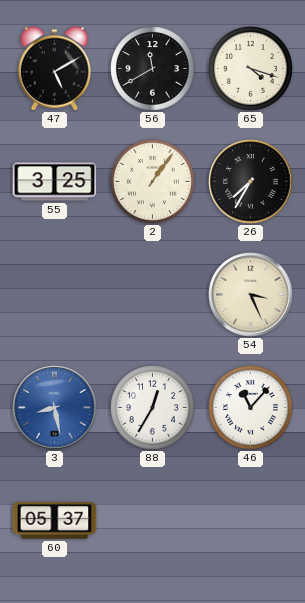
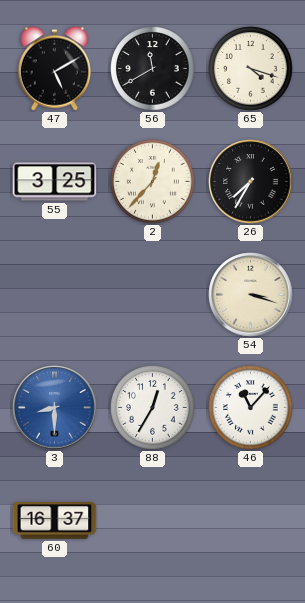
2: 1:06 -> 12:37 (153, 182)
54: 3:26 -> 3:18 (251, 295)
3: 8:28 -> 8:30 (55, 408)
60: 05:37 -> 16:37 (55, 521)
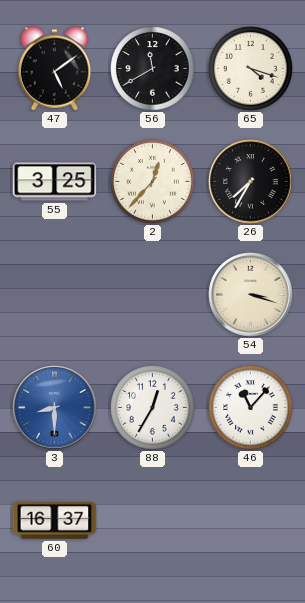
47: 5:10 -> 5:09 (55, 69)
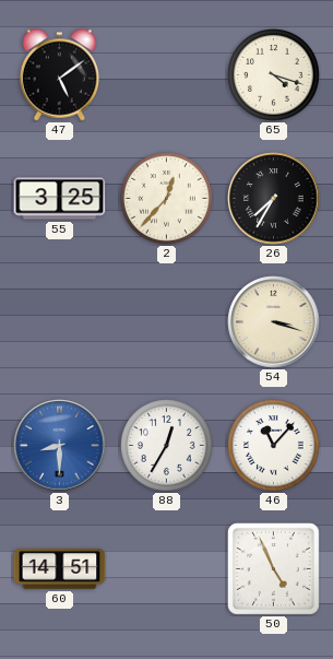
56: 11:40 -> none (153, 69)
60: 16:37 -> 14:51 (60, 569)
50: none -> 4:56 (273, 568)
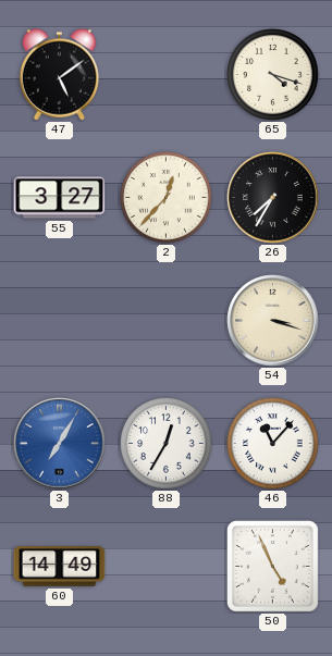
55: 3:25 -> 3:27 (60, 198)
3: 8:30 -> 7:05 (60, 444)
60: 14:51 -> 14:49 (60, 567)
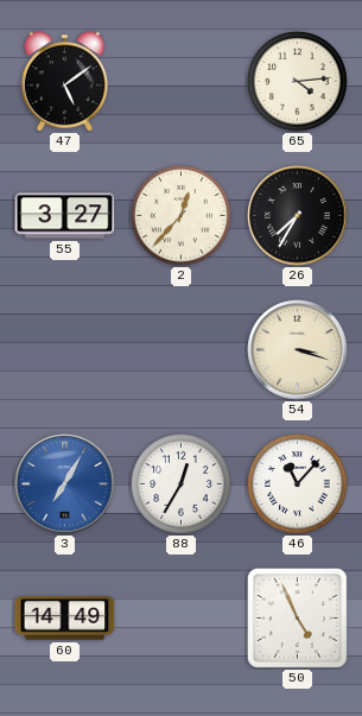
65: 4:18 -> 4:14 (298, 82)
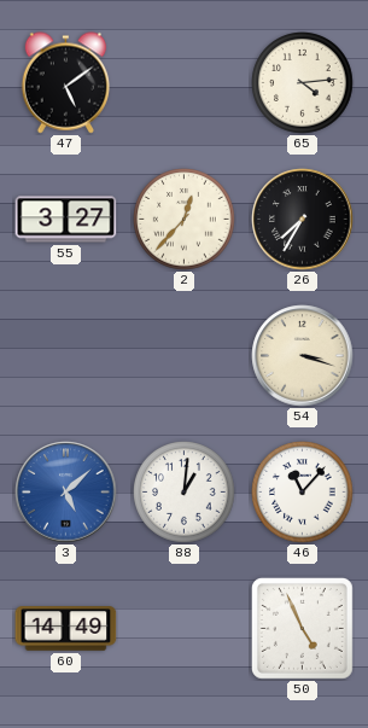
3: 7:05 -> 5:08 (66, 493)
88: 12:35 -> 1:01 (185, 493)
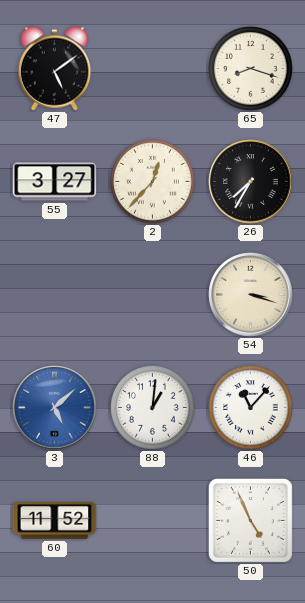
65: 4:14 -> 8:18 (251, 69)
60: 14:49 -> 11:52 (55, 521)
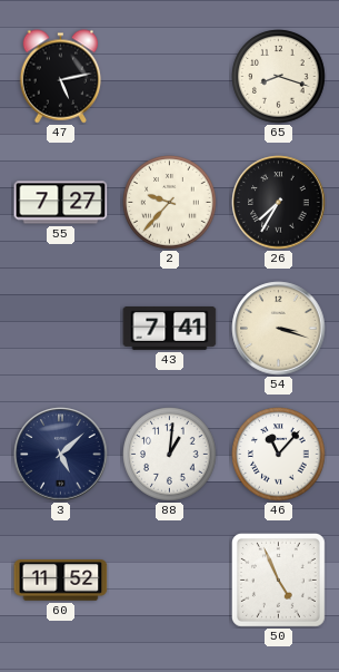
47: 5:09 -> 5:13 (61, 77)
55: 3:27 -> 7:27 (61, 203)
2: 12:37 -> 9:37 (170, 203)
43: none -> 7:41 (170, 329)
3 dial: blue -> navy (61, 455)
